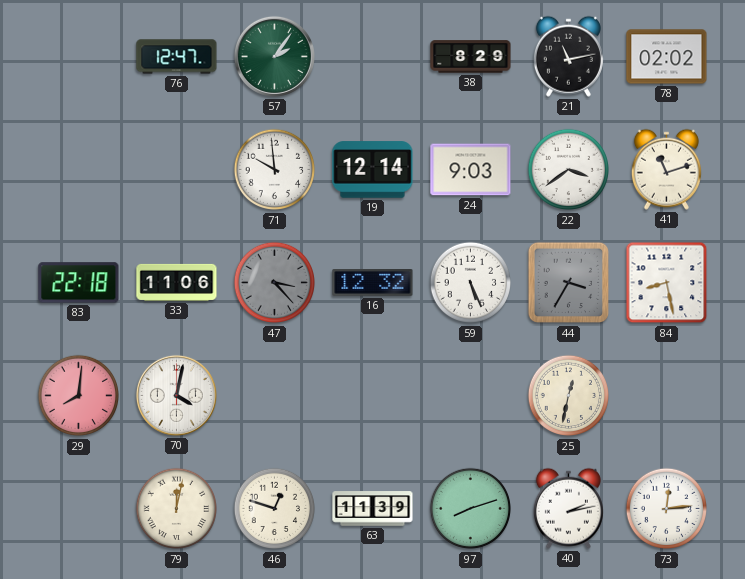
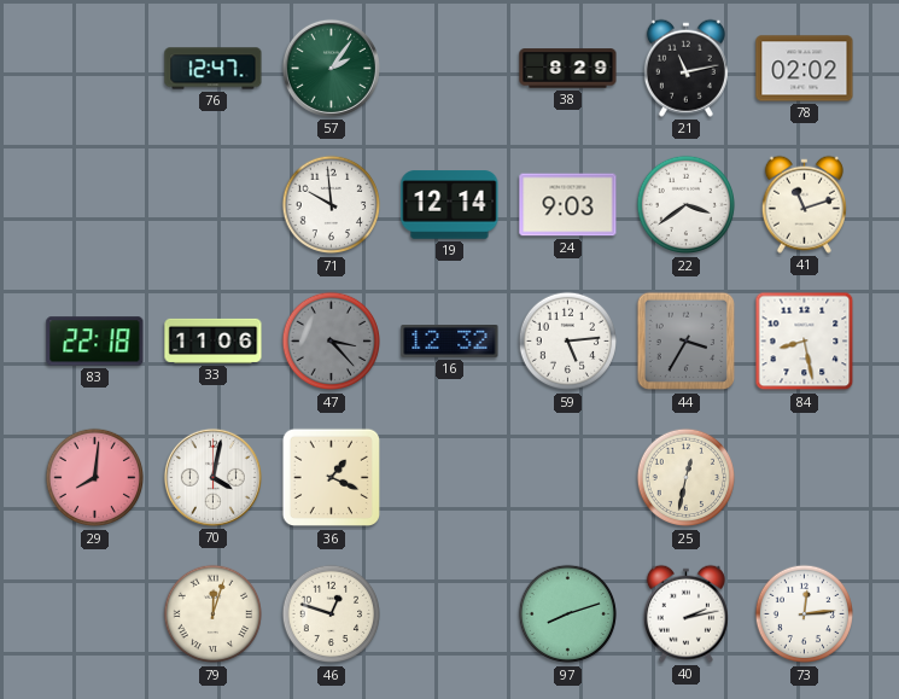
59: 5:26 -> 5:14 (568, 342)
36: none -> 1:19 (332, 478)
79: 12:02 -> 12:03 (214, 614)
63: 11:39 -> none (373, 509)
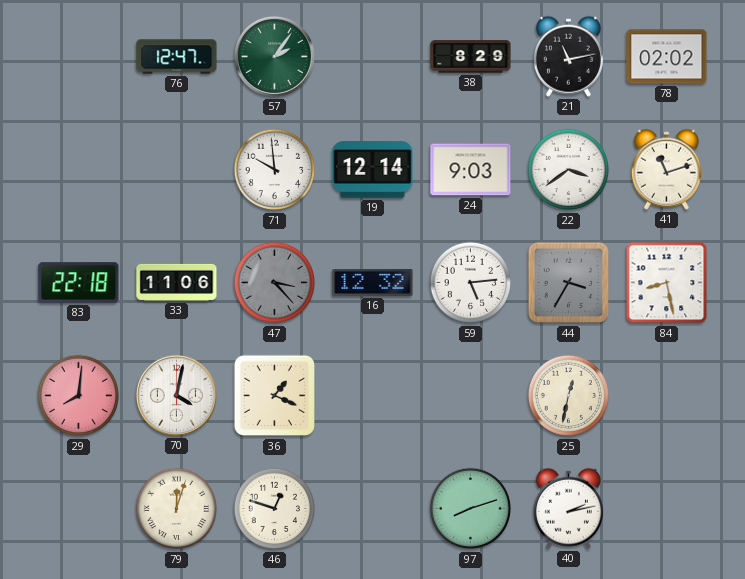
73: 12:14 -> none (805, 614)
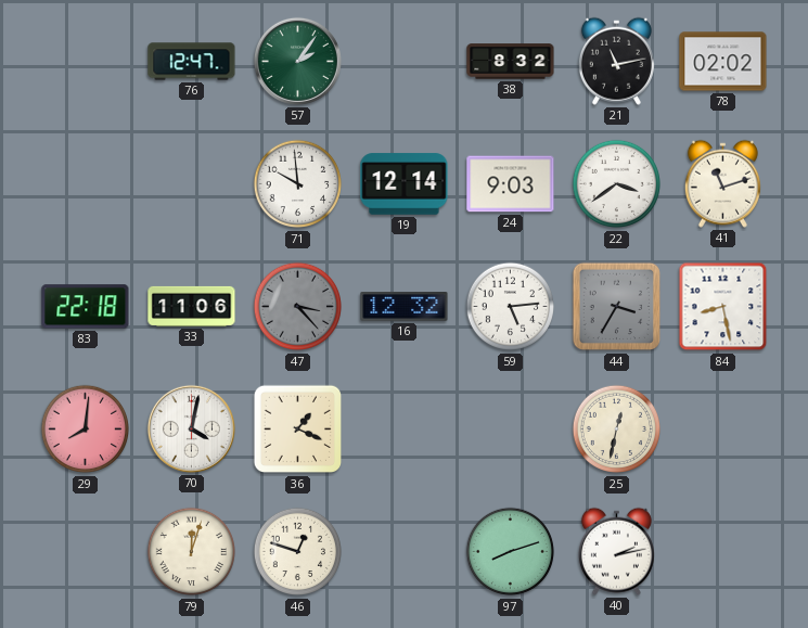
38: 8:29 -> 8:32 (511, 62)
